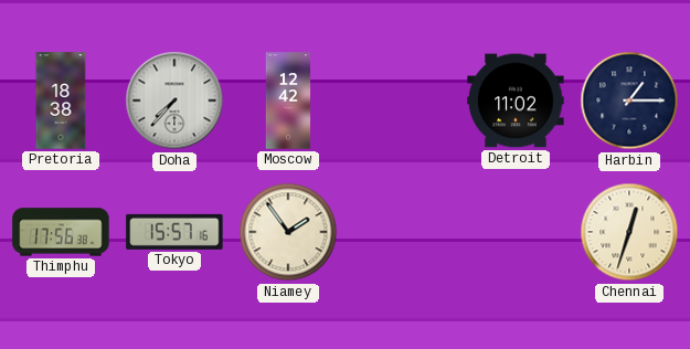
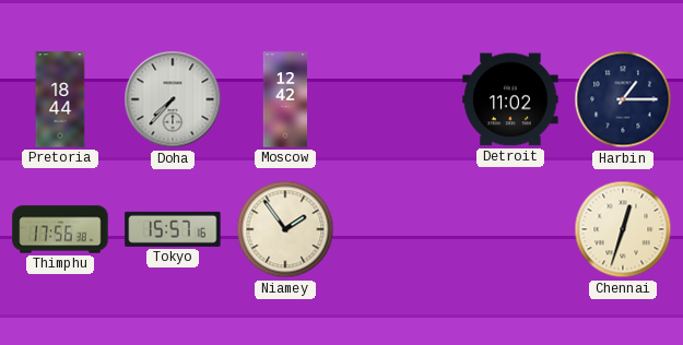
Pretoria: 18:38 -> 18:44 (60, 99)
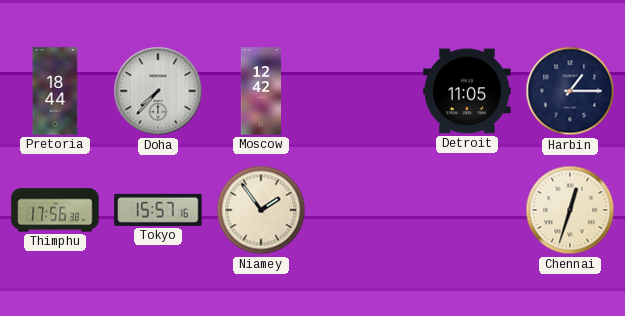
Detroit: 11:02 -> 11:05 (467, 91)
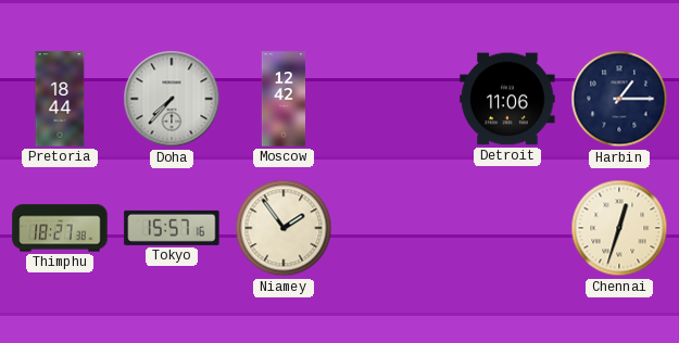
Detroit: 11:05 -> 11:06 (507, 99)
Thimphu: 17:56 -> 18:27 (60, 228)
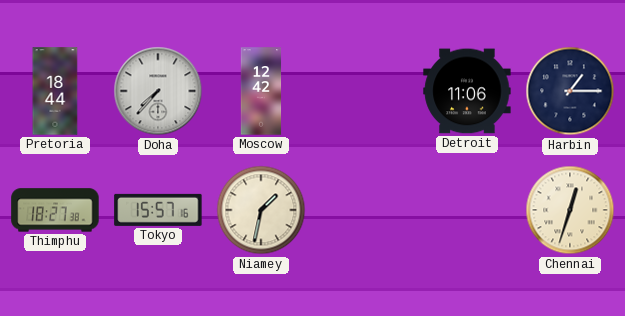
Niamey: 1:54 -> 1:32 (261, 210)
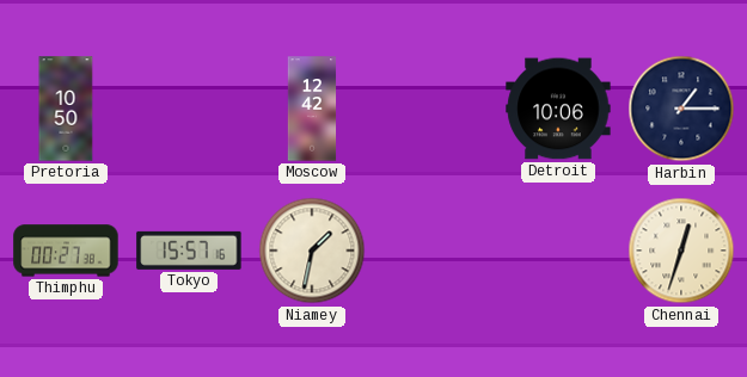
Pretoria: 18:44 -> 10:50 (66, 109)
Doha: 7:37 -> none (158, 91)
Detroit: 11:06 -> 10:06 (558, 109)
Thimphu: 18:27 -> 00:27 (66, 251)
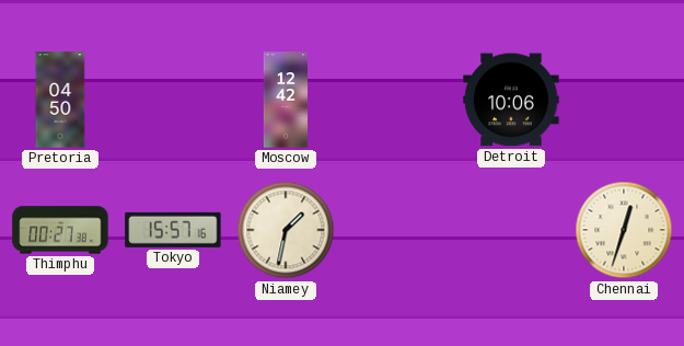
Pretoria: 10:50 -> 04:50 (60, 100)
Harbin: 1:15 -> none (681, 109)
